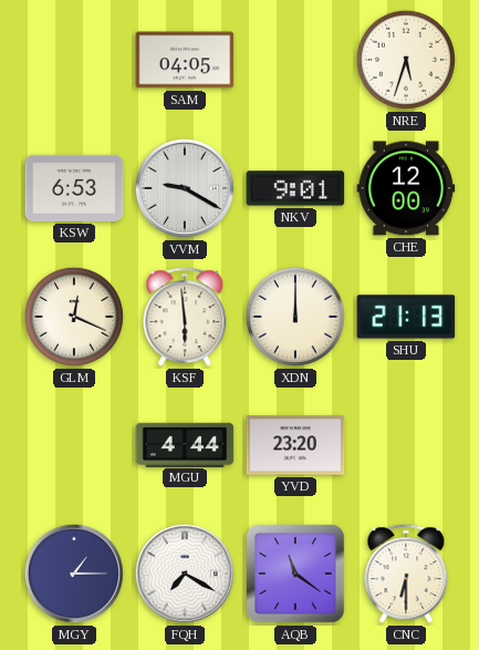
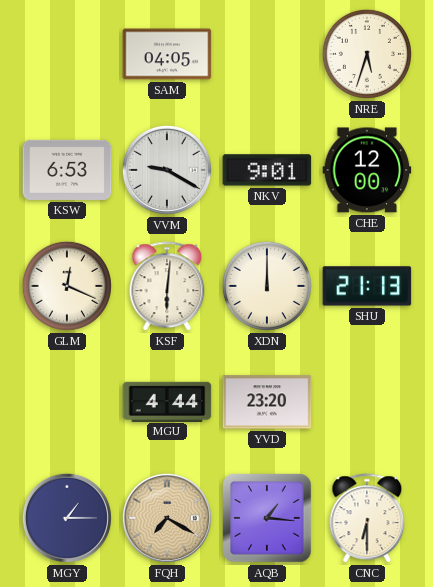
KSF: 5:59 -> 6:01 (167, 287)
FQH dial: white -> champagne (167, 518)
AQB: 11:21 -> 1:16 (267, 518)
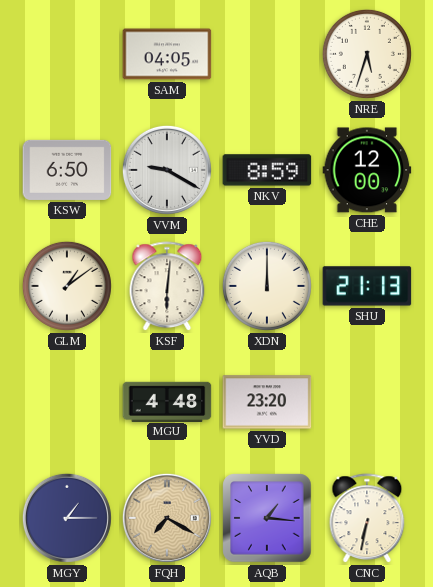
KSW: 6:53 -> 6:50 (67, 170)
NKV: 9:01 -> 8:59 (267, 170)
GLM: 12:19 -> 1:09 (67, 286)
MGU: 4:44 -> 4:48 (167, 401)
CNC: 6:30 -> 6:32 (367, 519)
